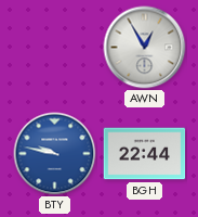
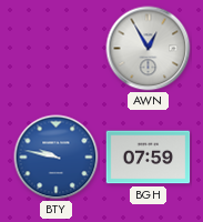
BGH: 22:44 -> 07:59 (149, 158)
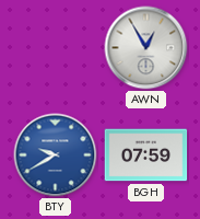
BTY: 9:47 -> 9:40 (56, 155)
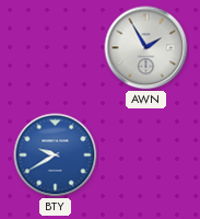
AWN: 12:55 -> 1:55 (146, 48)
BGH: 07:59 -> none (146, 155)
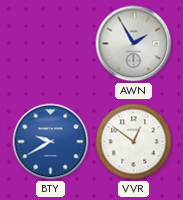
VVR: none -> 12:51 (134, 142)
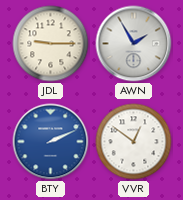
JDL: none -> 9:15 (51, 44)
BTY: 9:40 -> 2:11 (51, 142)
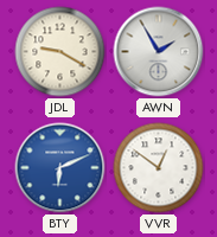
JDL: 9:15 -> 9:20 (60, 52)
BTY: 2:11 -> 6:11 (60, 168)
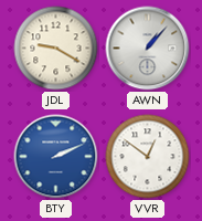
AWN: 1:55 -> 1:07 (148, 49)
BTY: 6:11 -> 2:11 (56, 157)
